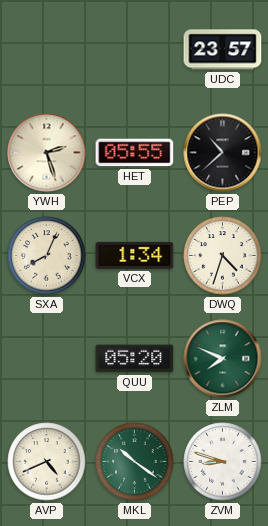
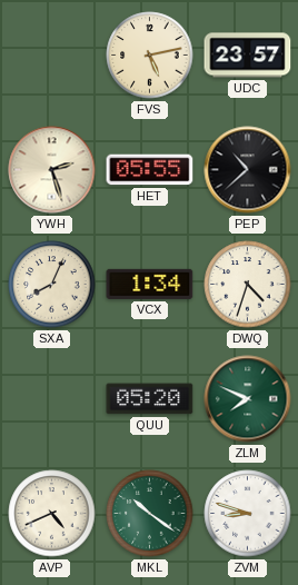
FVS: none -> 5:13 (150, 56)
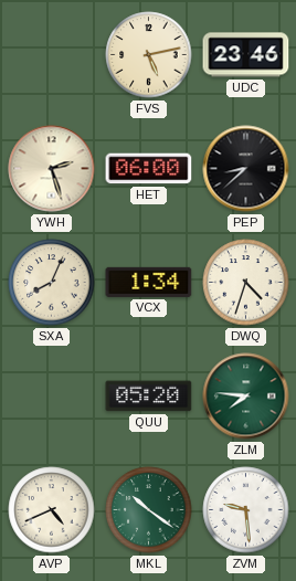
UDC: 23:57 -> 23:46 (246, 55)
HET: 05:55 -> 06:00 (149, 169)
PEP: 10:38 -> 8:38 (246, 169)
ZLM: 7:49 -> 7:46 (246, 397)
ZVM: 8:48 -> 9:29 (246, 510)
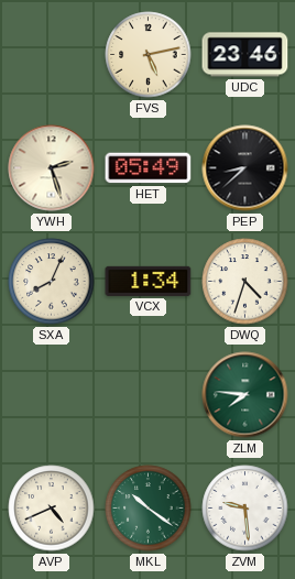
HET: 06:00 -> 05:49 (149, 168)
QUU: 05:20 -> none (149, 397)
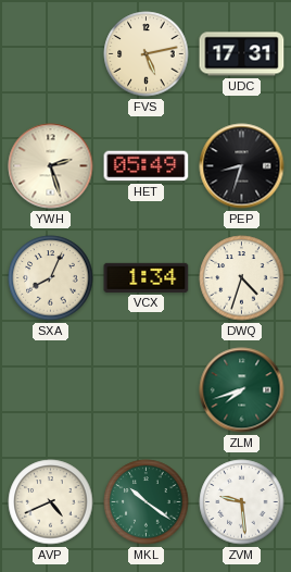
UDC: 23:46 -> 17:31 (242, 54)
PEP: 8:38 -> 8:33 (242, 166)
ZLM: 7:46 -> 7:42 (242, 390)
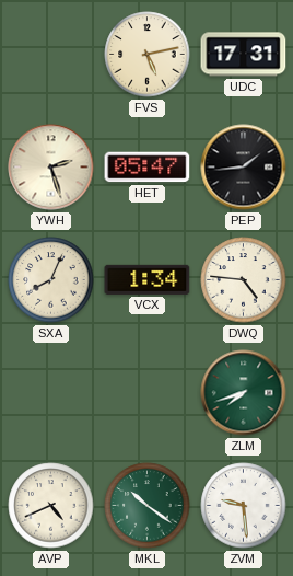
HET: 05:49 -> 05:47 (148, 168)
PEP: 8:33 -> 1:44 (244, 168)
DWQ: 4:33 -> 4:46 (244, 280)
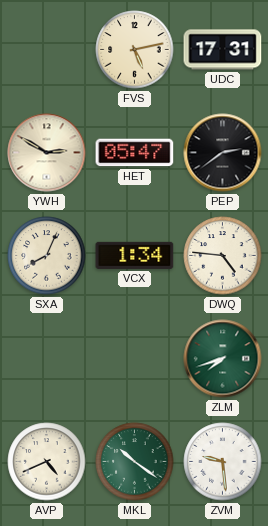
YWH: 2:27 -> 2:50 (47, 153)
PEP: 1:44 -> 2:39 (223, 153)
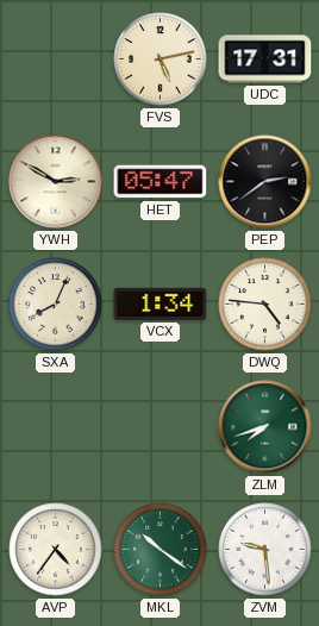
AVP: 4:41 -> 4:36 (56, 550)
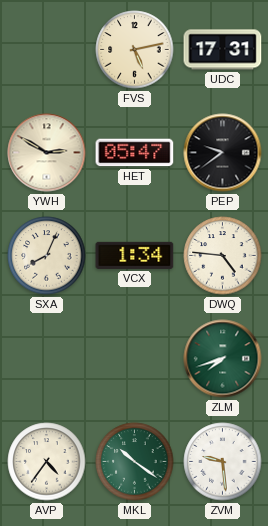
PEP: 2:39 -> 9:39 (223, 153)
